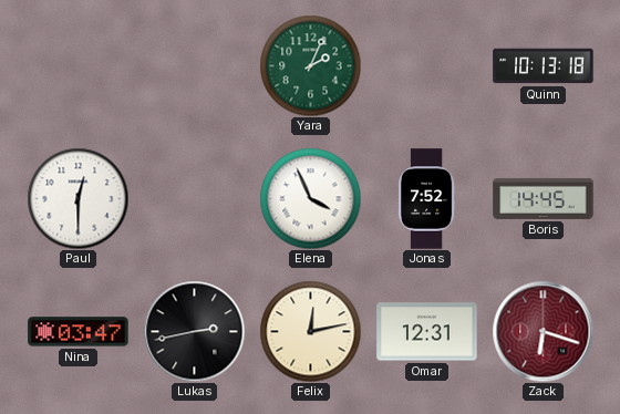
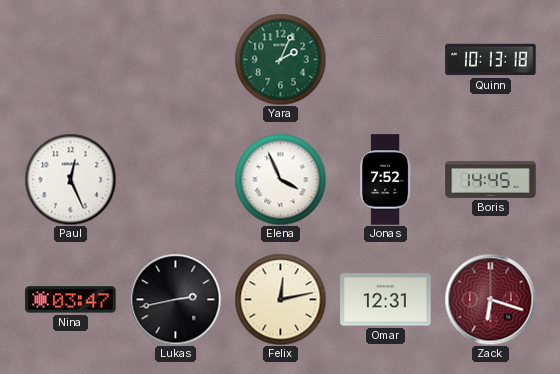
Paul: 12:30 -> 12:26 (70, 179)
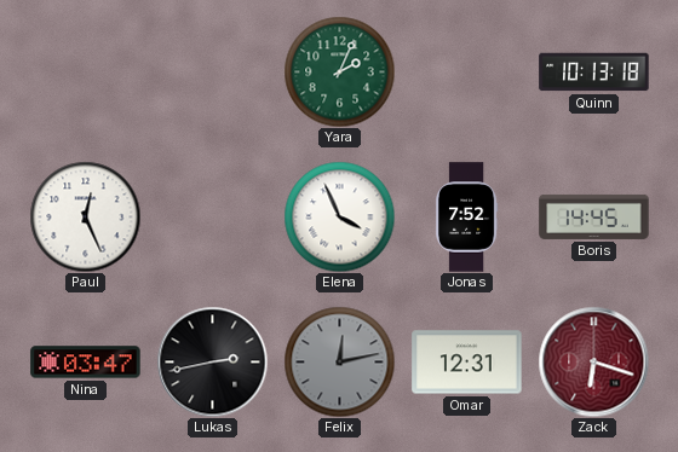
Felix dial: cream -> grey (339, 361)
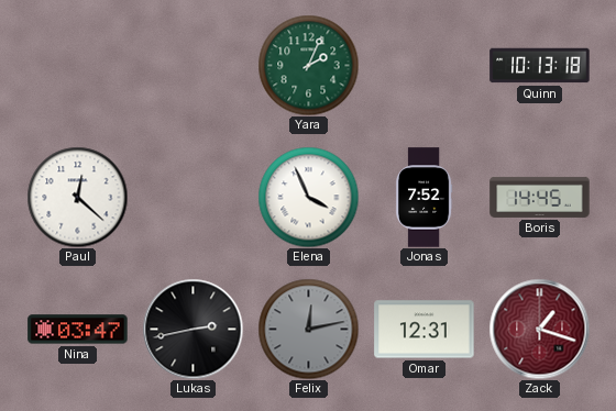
Paul: 12:26 -> 12:22 (77, 197)
Zack: 6:18 -> 1:18 (539, 329)
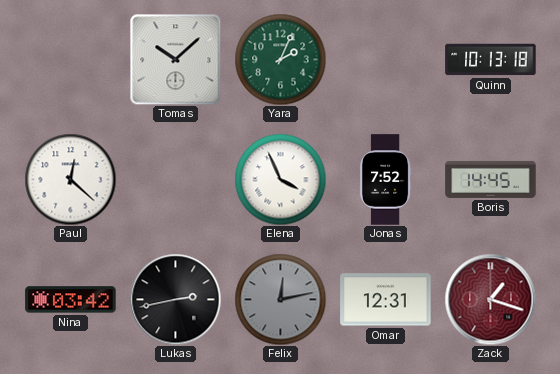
Tomas: none -> 10:08 (175, 59)
Nina: 03:47 -> 03:42 (71, 300)
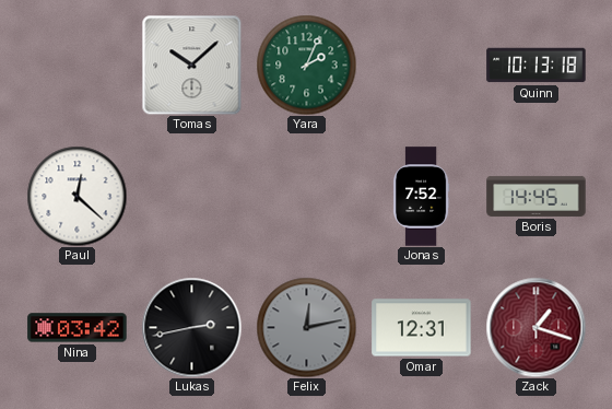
Elena: 3:56 -> none (280, 179)
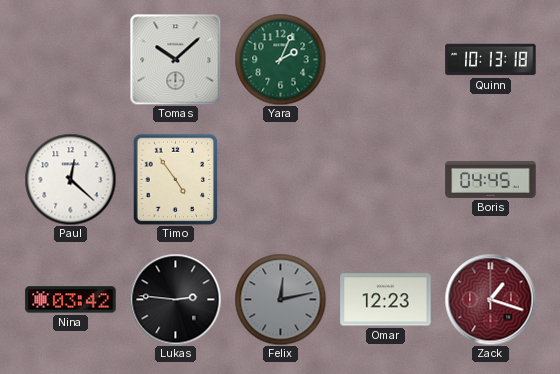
Timo: none -> 4:54 (176, 179)
Jonas: 7:52 -> none (421, 197)
Boris: 14:45 -> 04:45 (491, 179)
Lukas: 2:43 -> 2:46 (175, 299)
Omar: 12:31 -> 12:23 (386, 300)
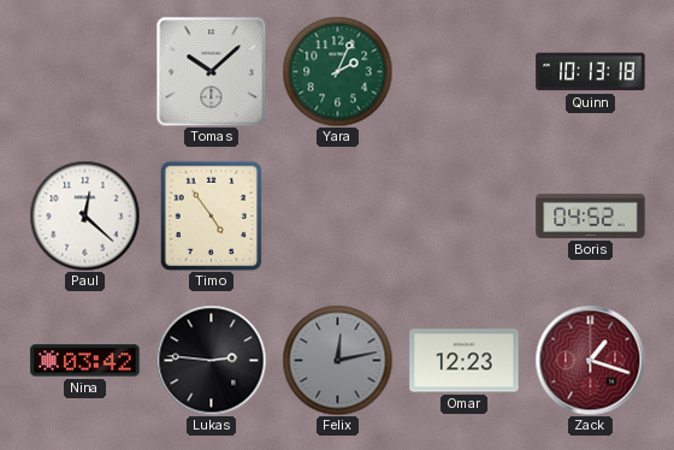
Boris: 04:45 -> 04:52 (591, 215)
